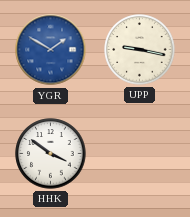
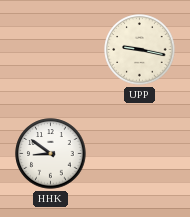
YGR: 1:50 -> none (51, 50)
HHK: 3:51 -> 8:51 (51, 154)
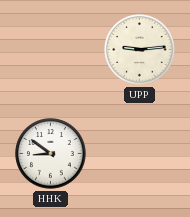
UPP: 9:17 -> 9:14 (140, 50)
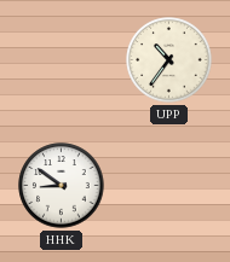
UPP: 9:14 -> 10:36 (169, 60)
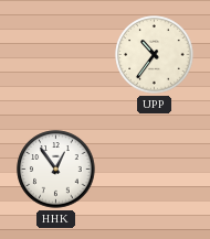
HHK: 8:51 -> 12:54 (56, 170)
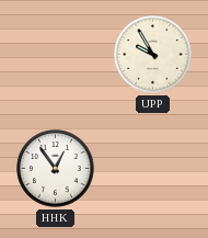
UPP: 10:36 -> 9:55 (153, 55)
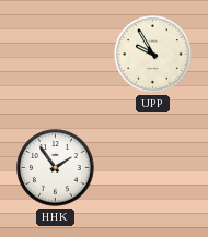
HHK: 12:54 -> 1:54 (56, 168)
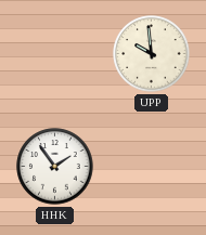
UPP: 9:55 -> 9:59 (152, 54)
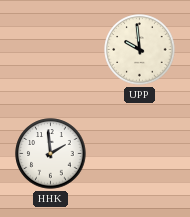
HHK: 1:54 -> 1:59 (51, 154)
